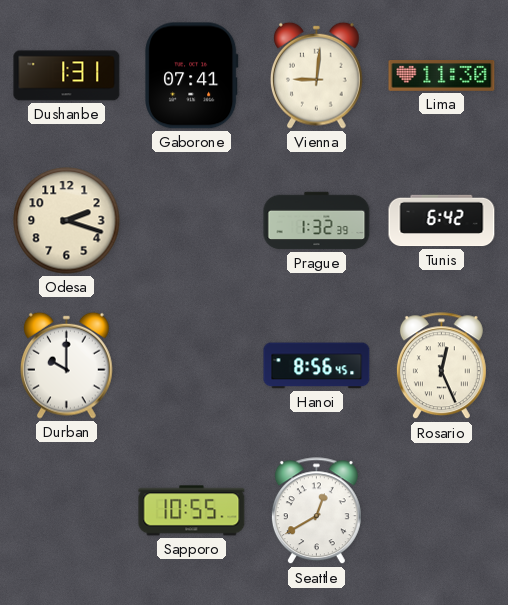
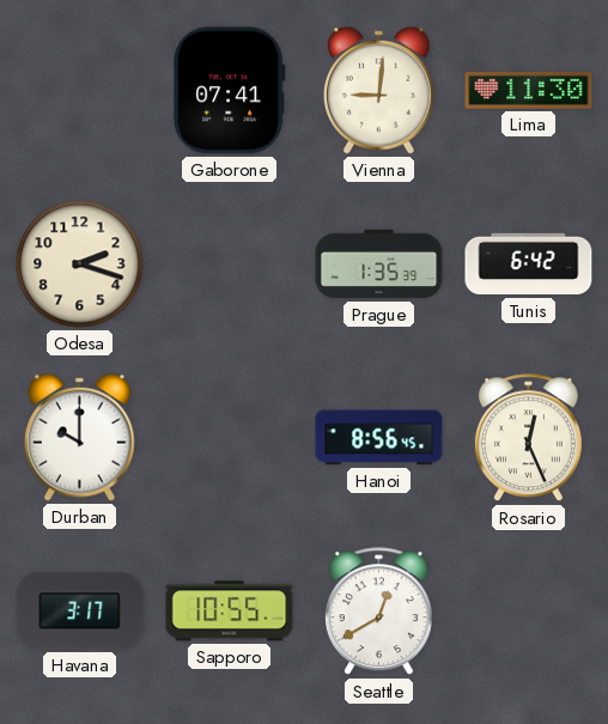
Dushanbe: 1:31 -> none (67, 76)
Prague: 1:32 -> 1:35 (379, 264)
Havana: none -> 3:17 (80, 612)
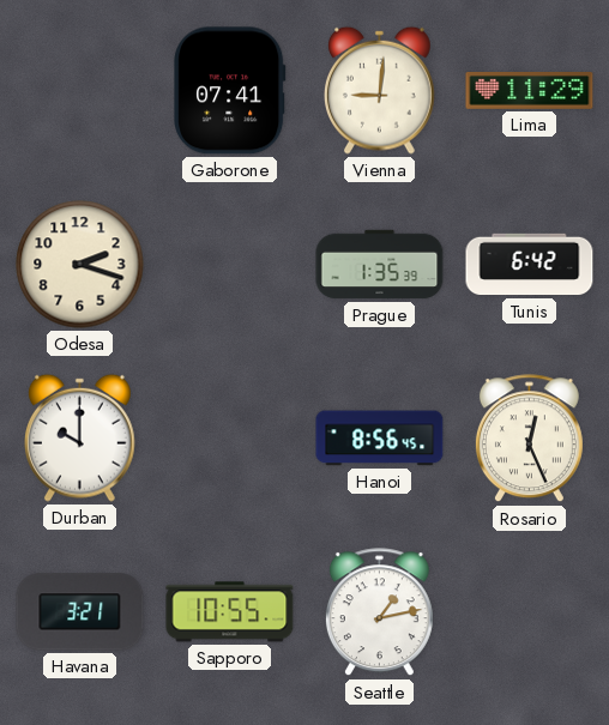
Lima: 11:30 -> 11:29 (530, 91)
Havana: 3:17 -> 3:21 (80, 612)
Seattle: 12:40 -> 1:13 (379, 612)
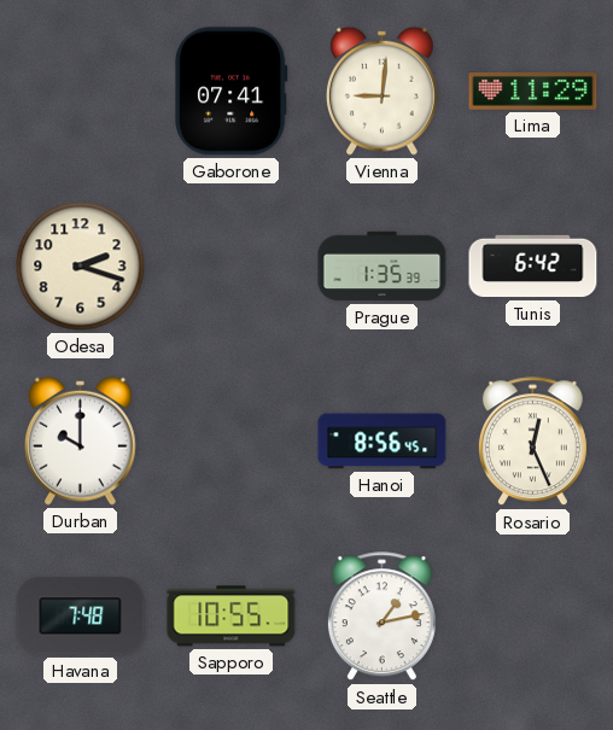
Havana: 3:21 -> 7:48 (81, 617)
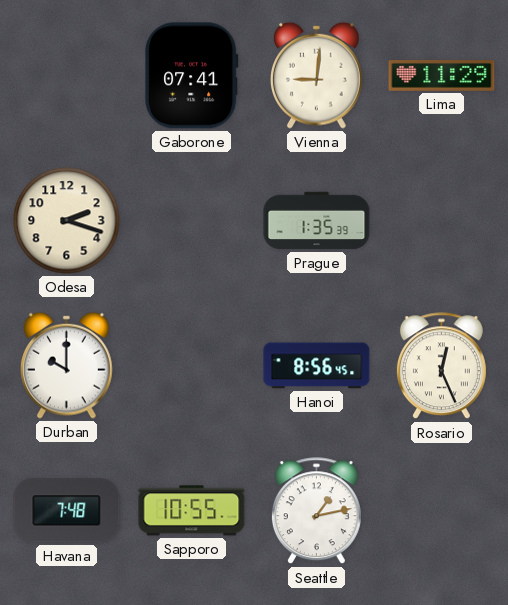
Tunis: 6:42 -> none (533, 267)
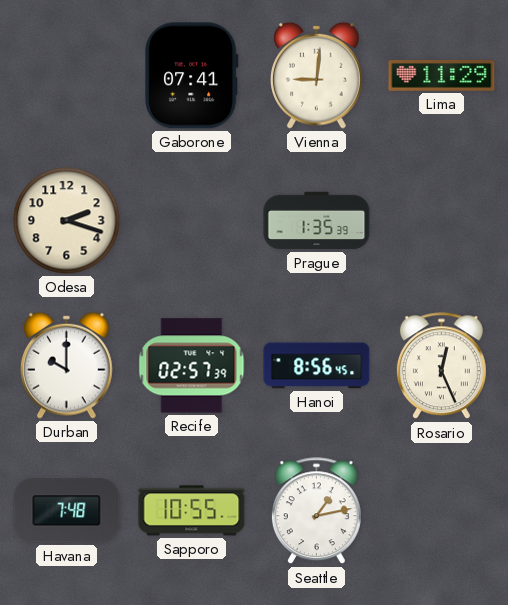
Recife: none -> 02:57 (192, 366)
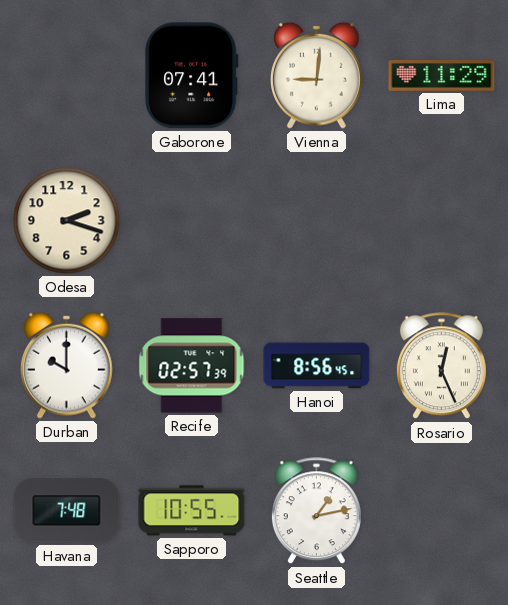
Prague: 1:35 -> none (317, 221)
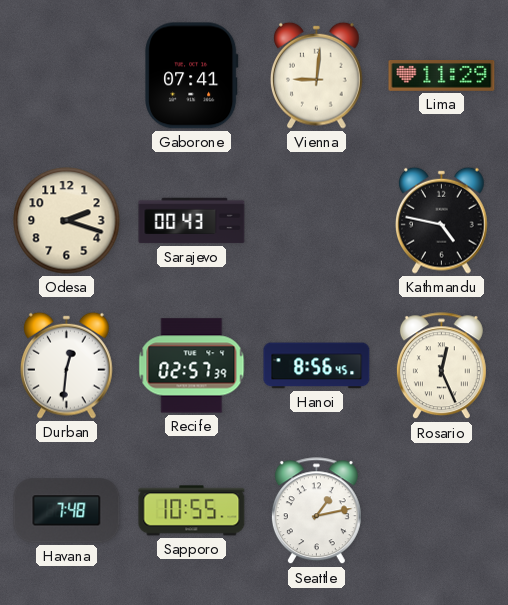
Sarajevo: none -> 00:43 (192, 221)
Kathmandu: none -> 4:47 (442, 220)
Durban: 10:00 -> 12:31 (67, 365)
